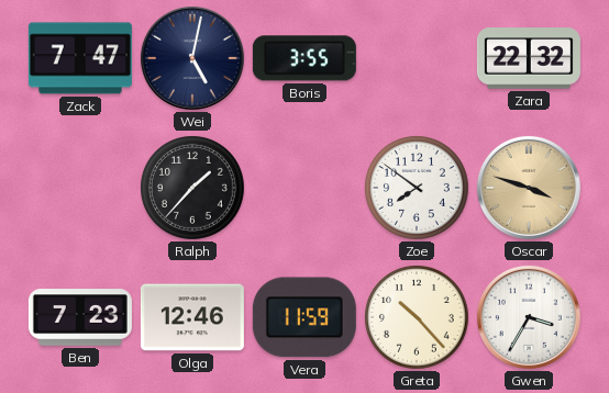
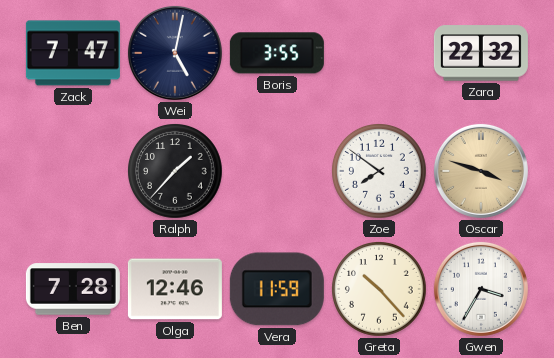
Ben: 7:23 -> 7:28 (73, 289)
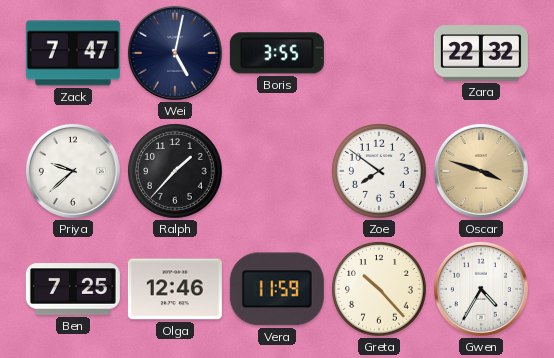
Priya: none -> 9:38 (73, 171)
Ben: 7:28 -> 7:25 (73, 289)
Gwen: 3:35 -> 4:35 (481, 289)
